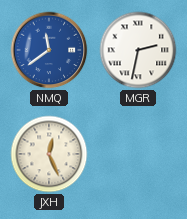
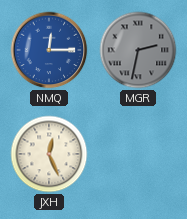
NMQ: 11:39 -> 12:15 (49, 50)
MGR dial: white -> grey (138, 50)
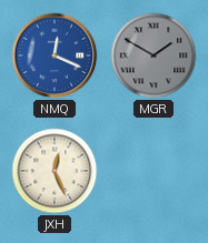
NMQ: 12:15 -> 12:19 (55, 55)
MGR: 2:32 -> 1:50 (153, 55)
